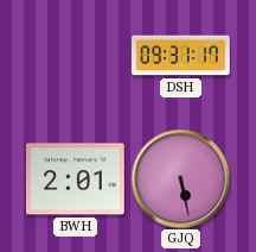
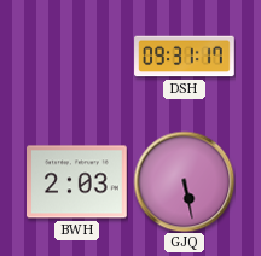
BWH: 2:01 -> 2:03 (77, 182)
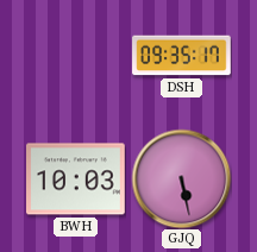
DSH: 09:31 -> 09:35 (182, 56)
BWH: 2:03 -> 10:03 (76, 179)
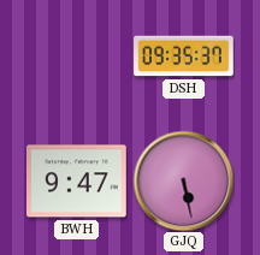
DSH: 09:35:17 -> 09:35:37 (184, 57)
BWH: 10:03 -> 9:47 (77, 182)
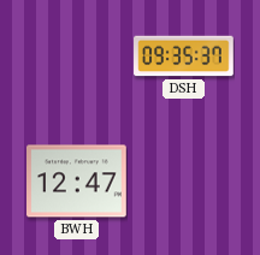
BWH: 9:47 -> 12:47 (77, 182)
GJQ: 5:28 -> none (183, 180)
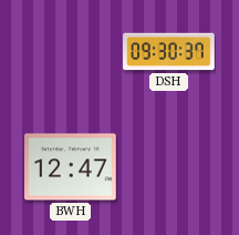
DSH: 09:35 -> 09:30 (169, 52)
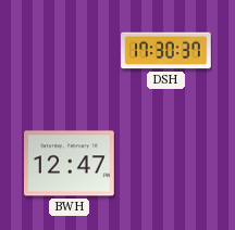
DSH: 09:30 -> 17:30 (166, 51)
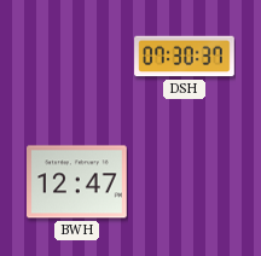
DSH: 17:30 -> 07:30 (185, 57)
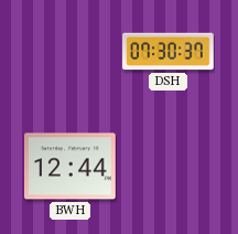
BWH: 12:47 -> 12:44 (71, 167)
